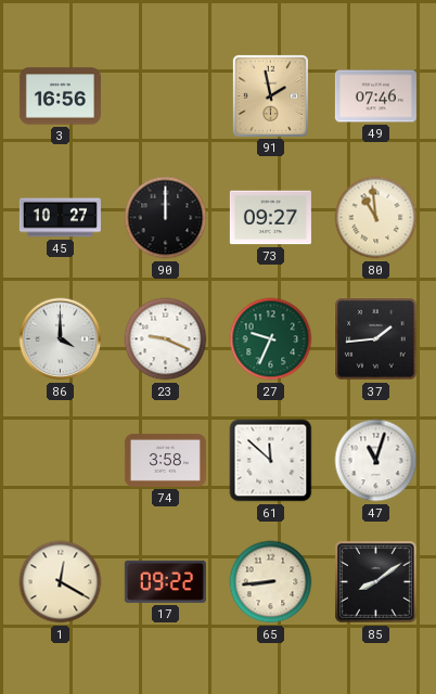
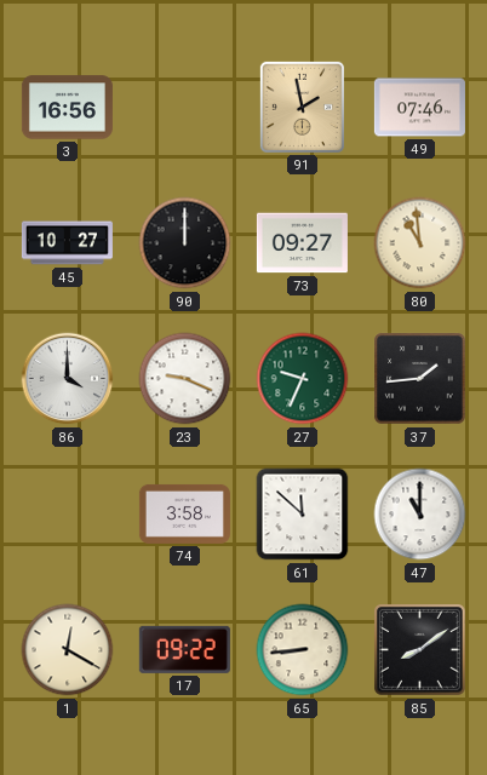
47: 11:03 -> 11:00 (420, 515)
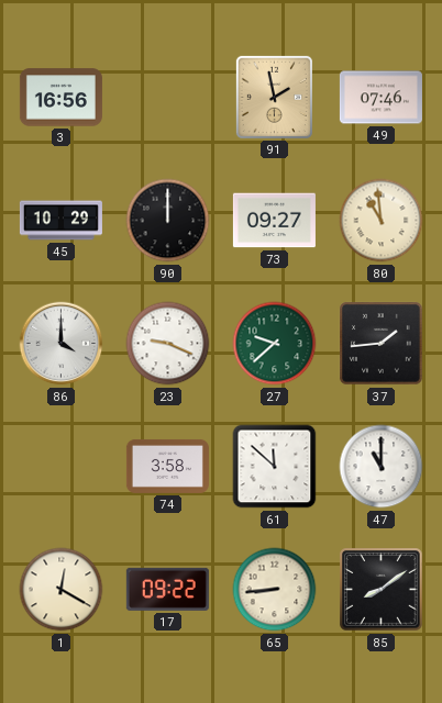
45: 10:27 -> 10:29 (60, 221)
27: 9:34 -> 9:38 (275, 344)
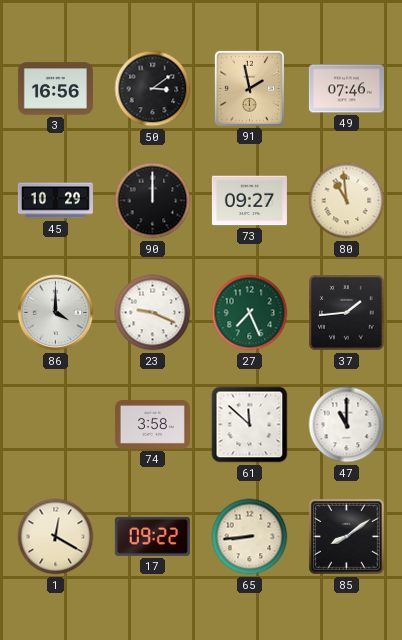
50: none -> 3:09 (153, 89)
27: 9:38 -> 7:26 (250, 313)
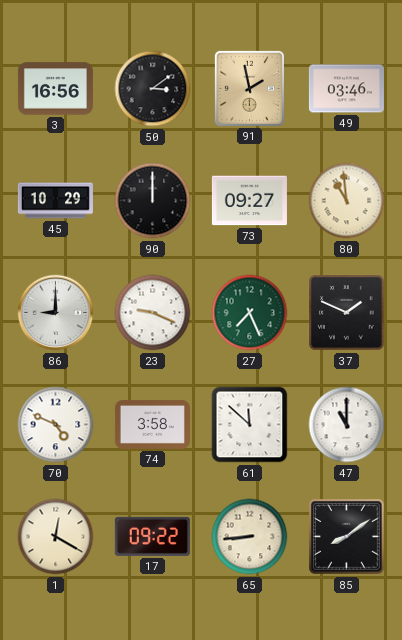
49: 07:46 -> 03:46 (346, 89)
86: 4:00 -> 9:00 (56, 313)
37: 1:44 -> 1:49 (347, 313)
70: none -> 4:49 (56, 425)
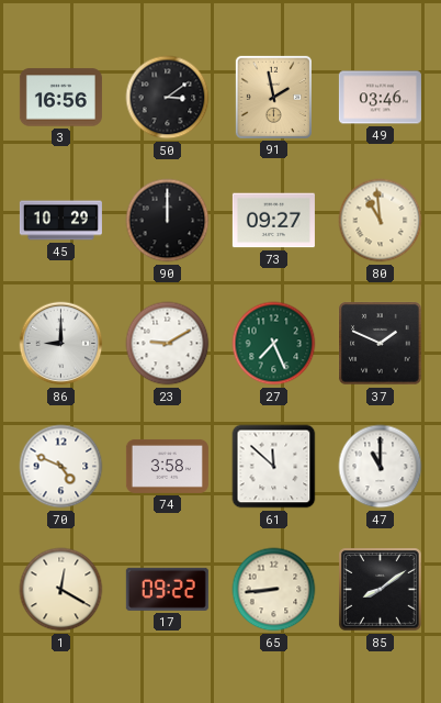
23: 9:19 -> 9:10 (168, 344)
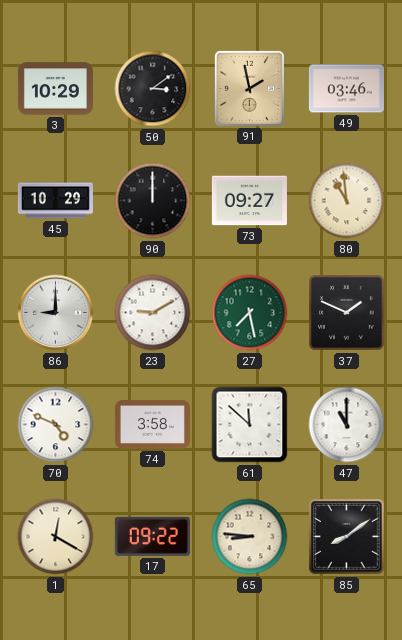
3: 16:56 -> 10:29 (55, 89)
27: 7:26 -> 7:28 (250, 313)
65: 8:44 -> 8:46 (250, 537)
